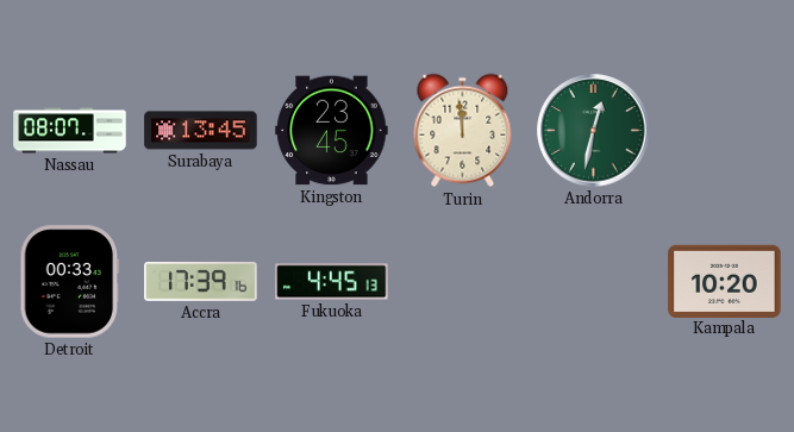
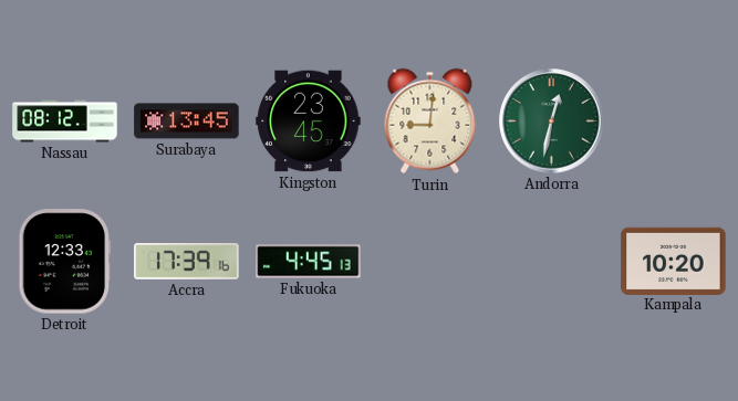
Nassau: 08:07 -> 08:12 (65, 122)
Turin: 11:59 -> 9:01 (430, 122)
Detroit: 00:33 -> 12:33 (65, 262)
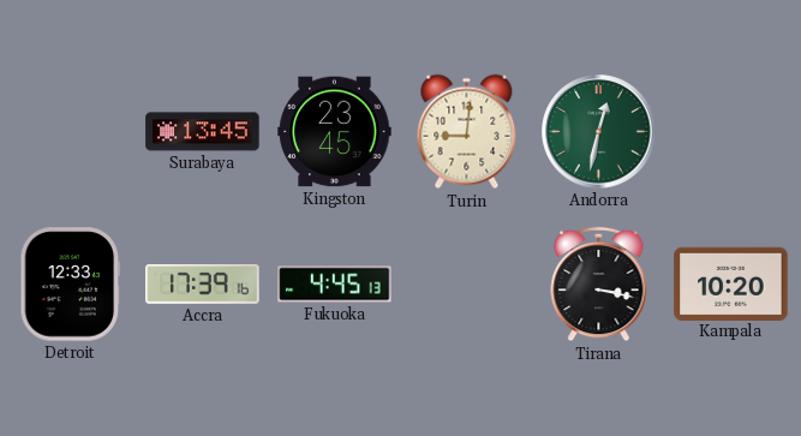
Nassau: 08:12 -> none (65, 122)
Tirana: none -> 3:17 (599, 285)
